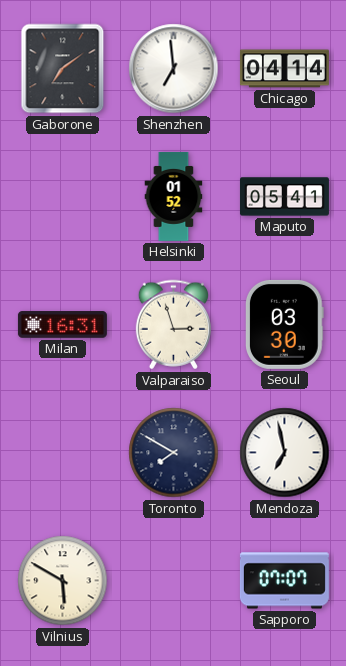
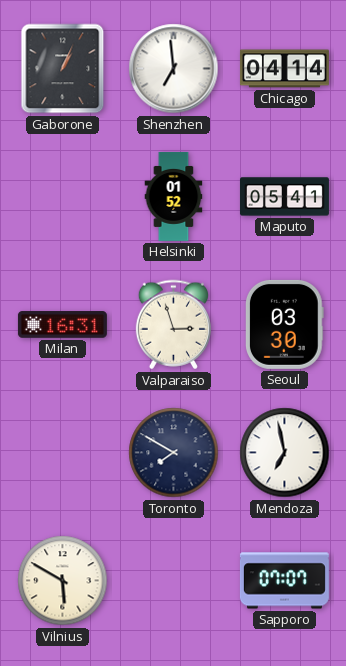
Gaborone: 7:09 -> 1:04 (63, 69)
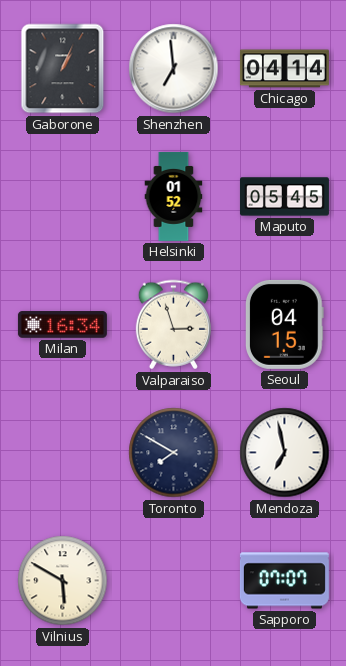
Maputo: 05:41 -> 05:45 (284, 197)
Milan: 16:31 -> 16:34 (62, 325)
Seoul: 03:30 -> 04:15 (284, 324)
